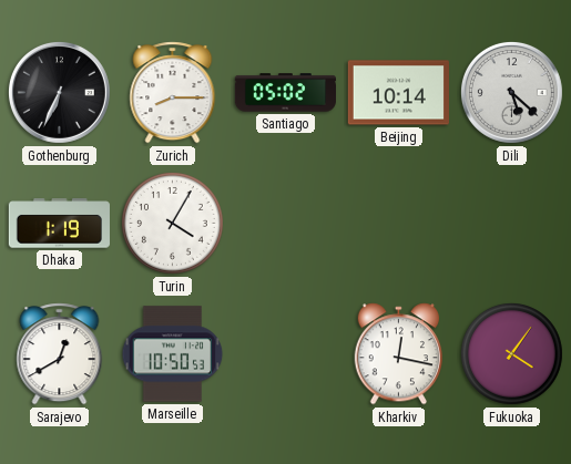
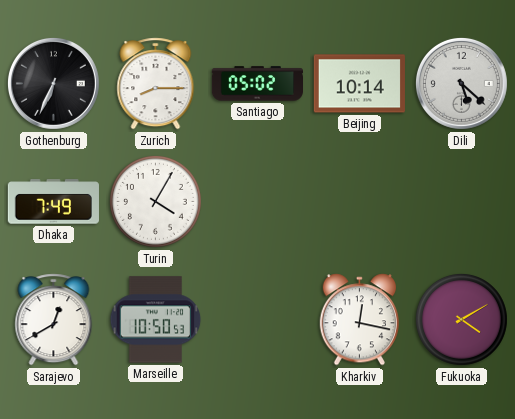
Dhaka: 1:19 -> 7:49 (53, 202)
Fukuoka: 4:06 -> 4:10 (461, 319)
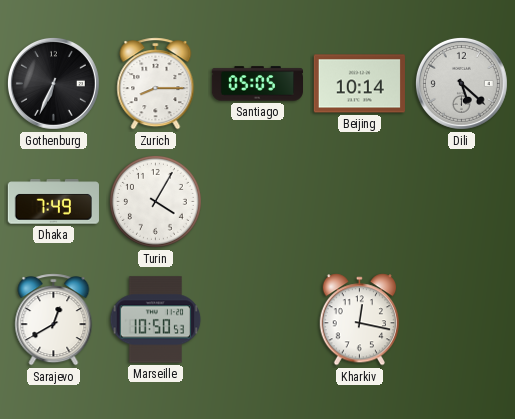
Santiago: 05:02 -> 05:05 (257, 84)
Fukuoka: 4:10 -> none (461, 319)
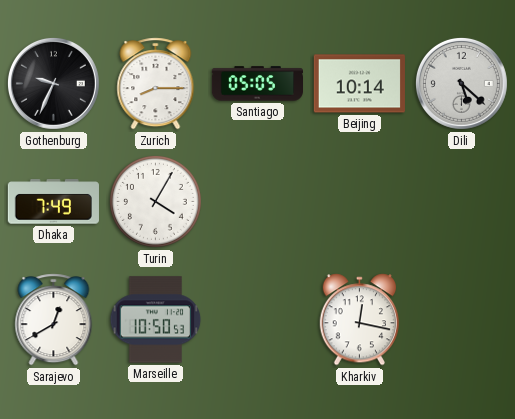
Gothenburg: 6:34 -> 9:34 (53, 83)
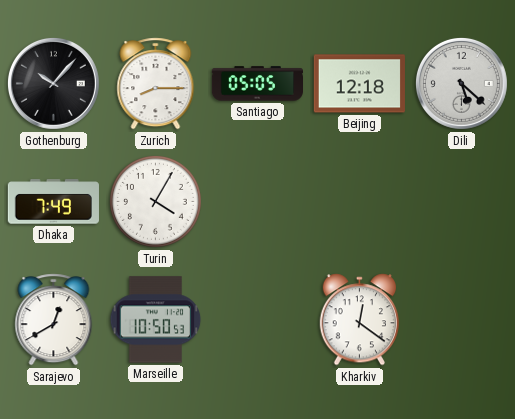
Gothenburg: 9:34 -> 10:07 (53, 83)
Beijing: 10:14 -> 12:18 (359, 84)
Kharkiv: 12:17 -> 12:21 (359, 320)
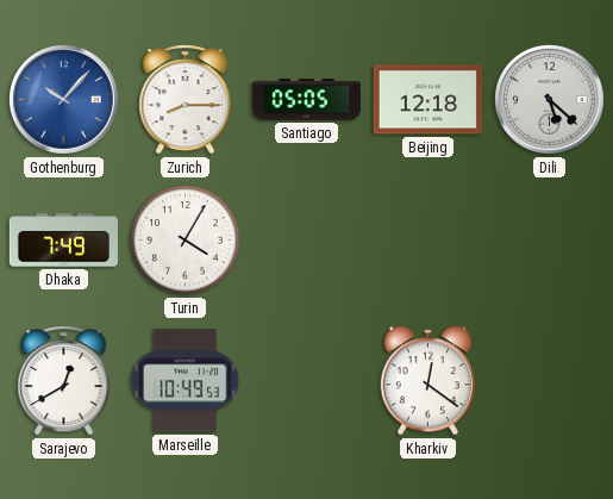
Gothenburg dial: black -> blue (63, 99)
Marseille: 10:50 -> 10:49 (186, 381)
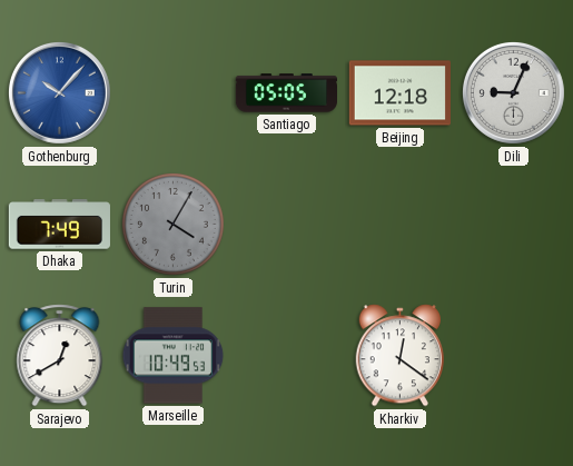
Zurich: 8:15 -> none (186, 100)
Dili: 5:22 -> 9:04 (513, 92)
Turin dial: white -> grey (172, 224)
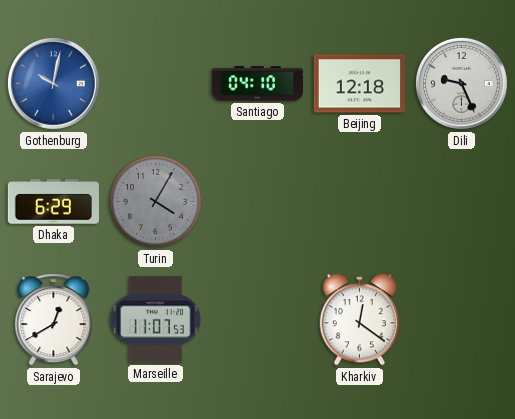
Gothenburg: 10:07 -> 10:02 (53, 83)
Santiago: 05:05 -> 04:10 (257, 84)
Dili: 9:04 -> 9:26 (461, 83)
Dhaka: 7:49 -> 6:29 (53, 202)
Marseille: 10:49 -> 11:07 (156, 320)
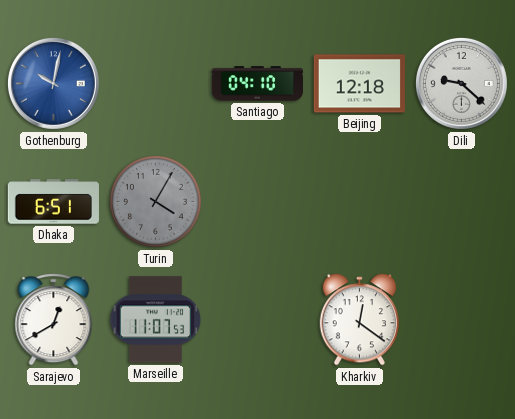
Dili: 9:26 -> 9:22 (461, 83)
Dhaka: 6:29 -> 6:51 (53, 202)
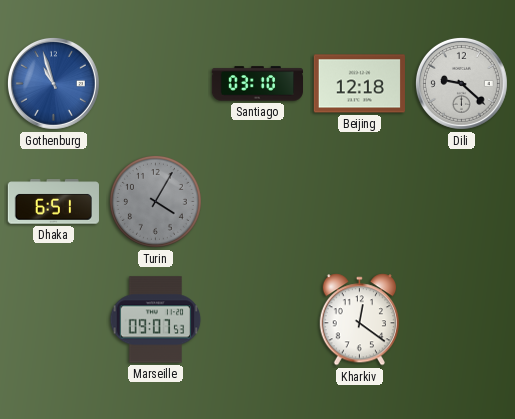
Gothenburg: 10:02 -> 10:57 (53, 83)
Santiago: 04:10 -> 03:10 (257, 84)
Sarajevo: 12:40 -> none (54, 320)
Marseille: 11:07 -> 09:07 (156, 320)
